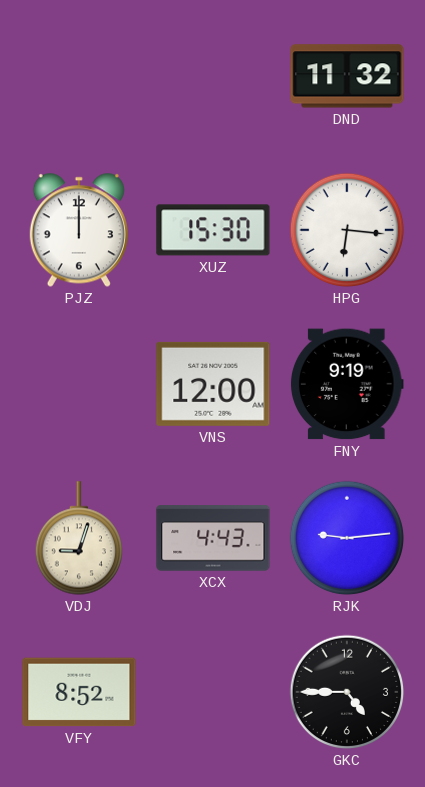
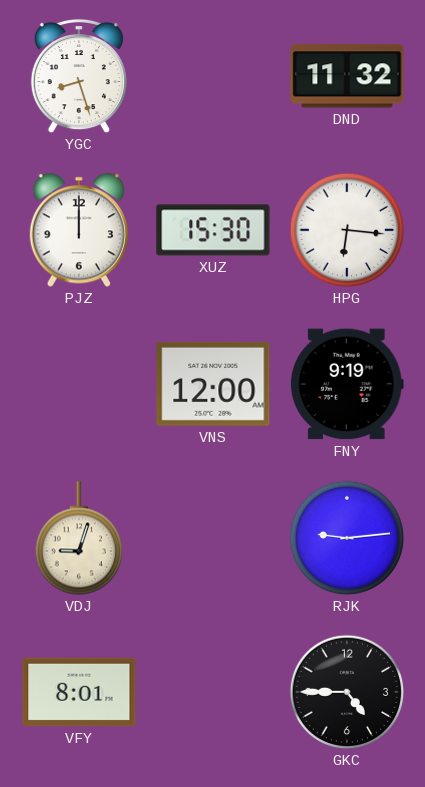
YGC: none -> 8:27 (79, 76)
XCX: 4:43 -> none (213, 538)
VFY: 8:52 -> 8:01 (79, 692)
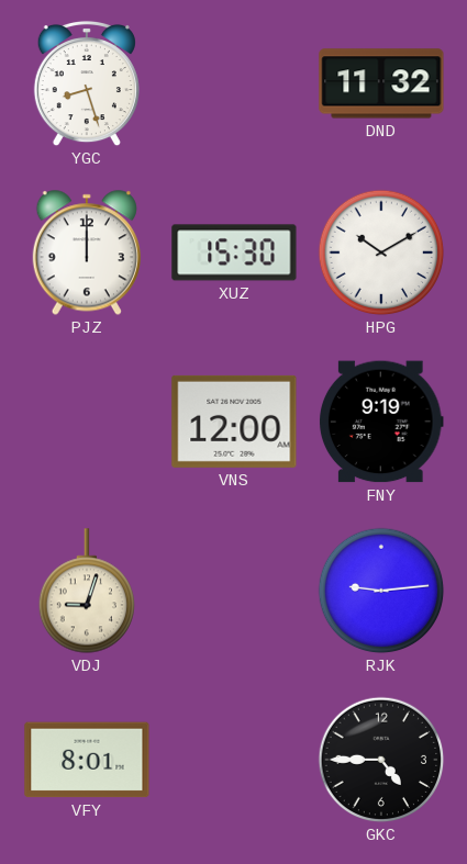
HPG: 6:16 -> 10:10 (381, 253)
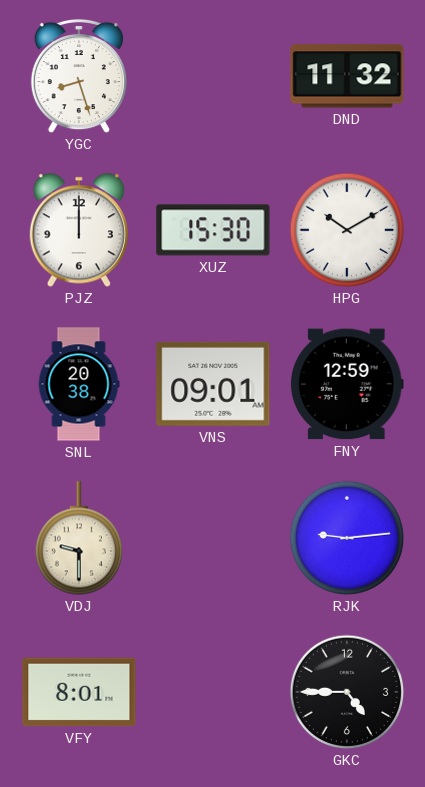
SNL: none -> 20:38 (79, 384)
VNS: 12:00 -> 09:01 (213, 384)
FNY: 9:19 -> 12:59 (347, 384)
VDJ: 9:03 -> 9:30 (78, 538)
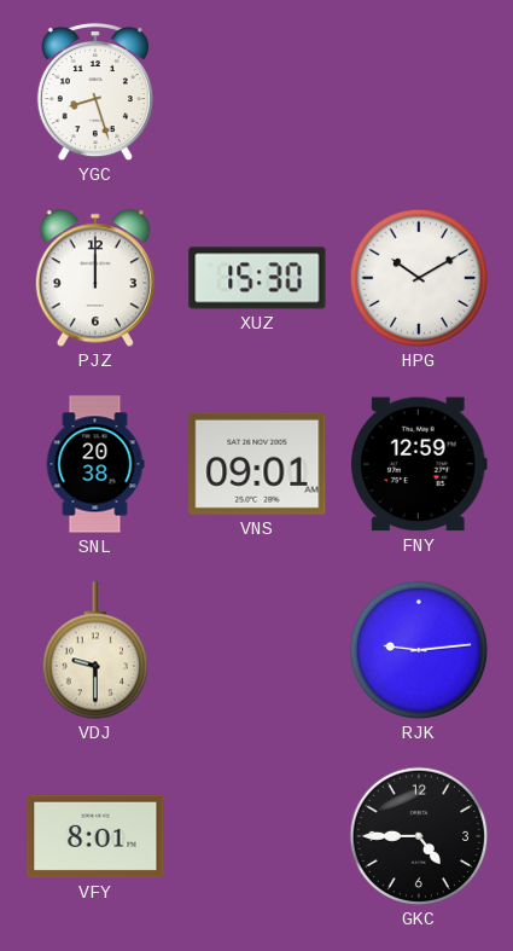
DND: 11:32 -> none (347, 76)
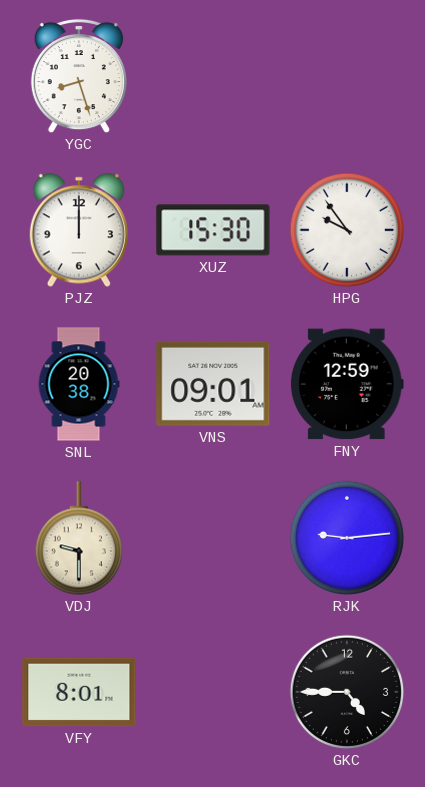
HPG: 10:10 -> 9:54 (347, 230)
